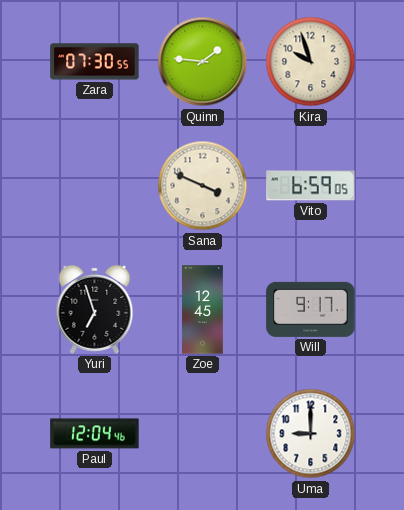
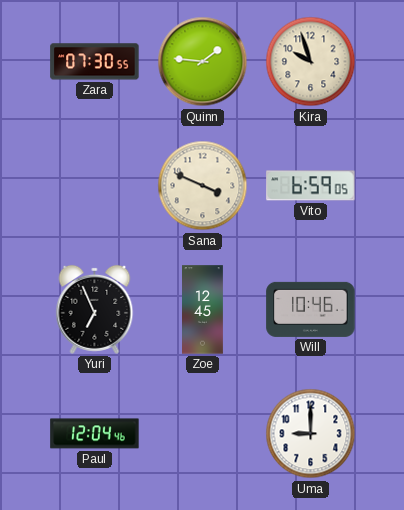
Yuri: 6:57 -> 6:56 (95, 309)
Will: 9:17 -> 10:46 (311, 309)
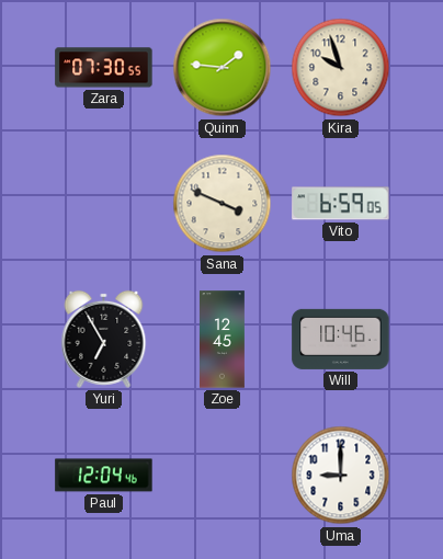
Yuri: 6:56 -> 6:55 (104, 339)
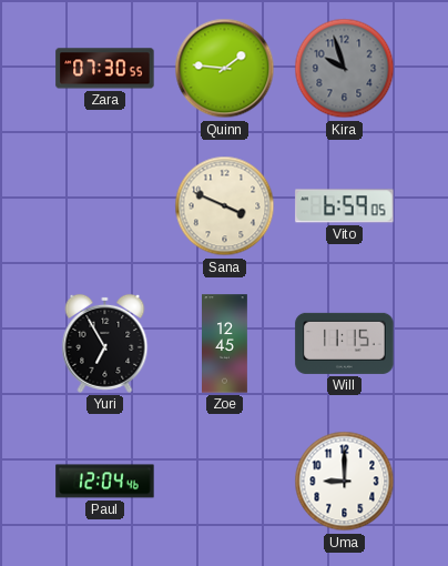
Kira dial: cream -> grey (345, 69)
Will: 10:46 -> 11:15 (345, 343)
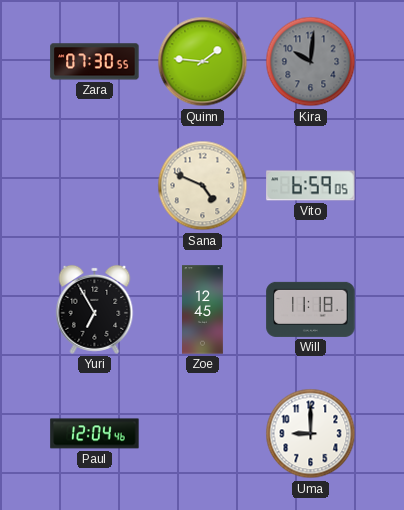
Kira: 9:57 -> 10:01 (311, 62)
Sana: 3:49 -> 4:49 (203, 186)
Will: 11:15 -> 11:18 (311, 309)
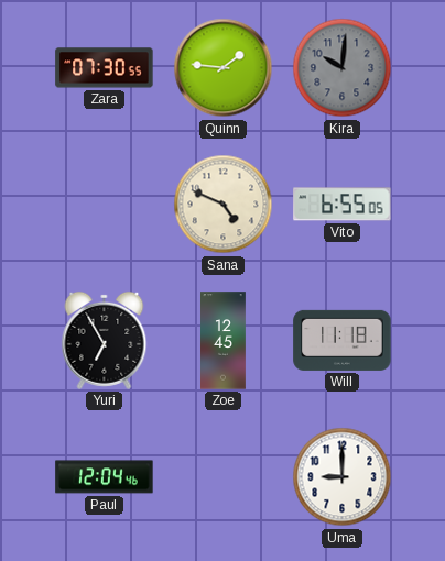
Vito: 6:59 -> 6:55 (343, 205)
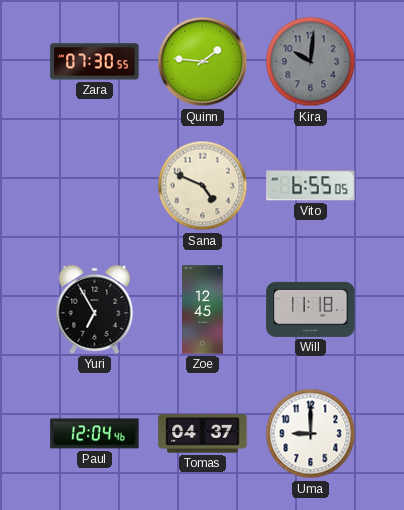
Tomas: none -> 04:37 (203, 434)
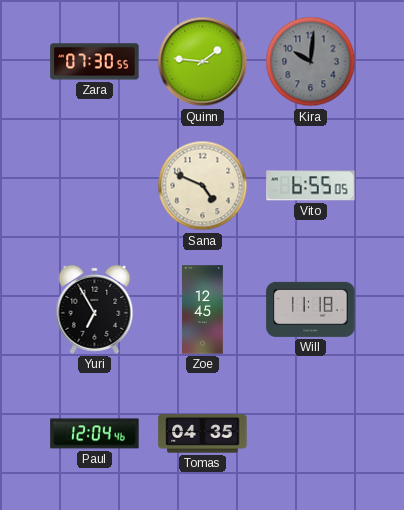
Tomas: 04:37 -> 04:35 (203, 434)
Uma: 9:00 -> none (311, 434)
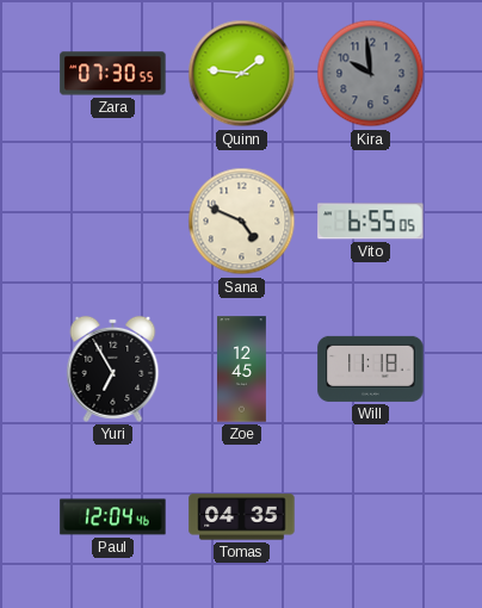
Kira: 10:01 -> 9:59 (371, 74)
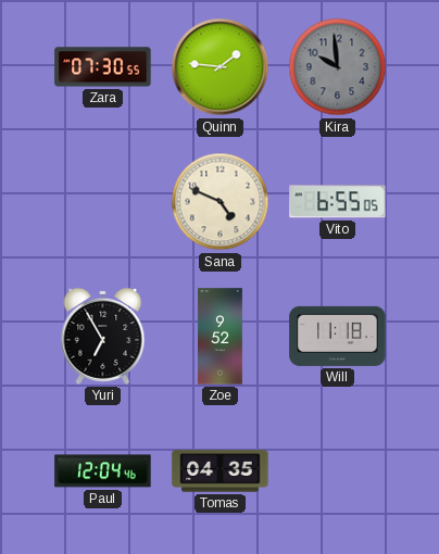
Zoe: 12:45 -> 9:52 (221, 337)
